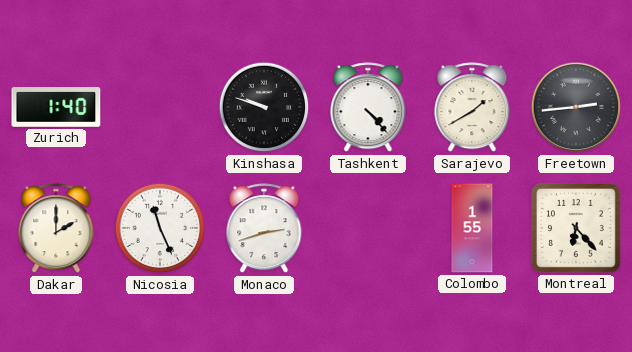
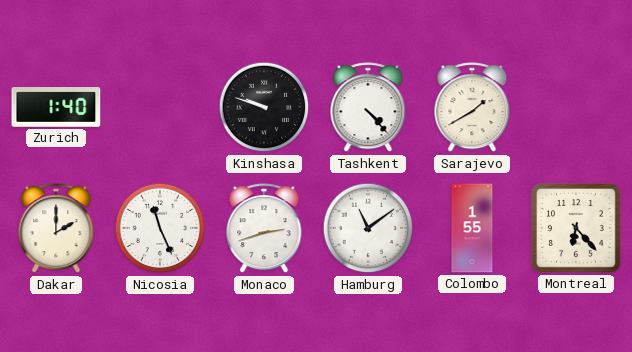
Freetown: 2:44 -> none (576, 107)
Hamburg: none -> 11:09 (368, 228)
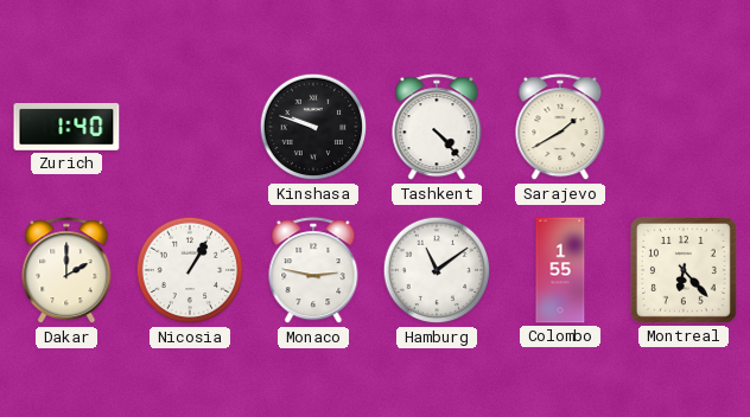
Nicosia: 11:26 -> 1:05 (190, 270)
Monaco: 2:42 -> 2:47 (313, 271)
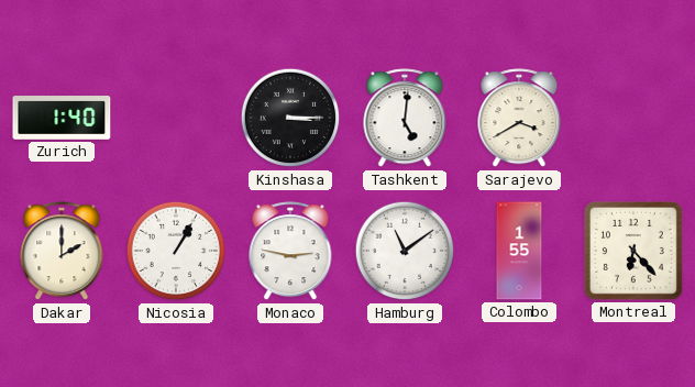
Kinshasa: 9:48 -> 3:15 (290, 118)
Tashkent: 4:23 -> 5:01 (405, 119)
Sarajevo: 1:40 -> 3:40 (519, 119)
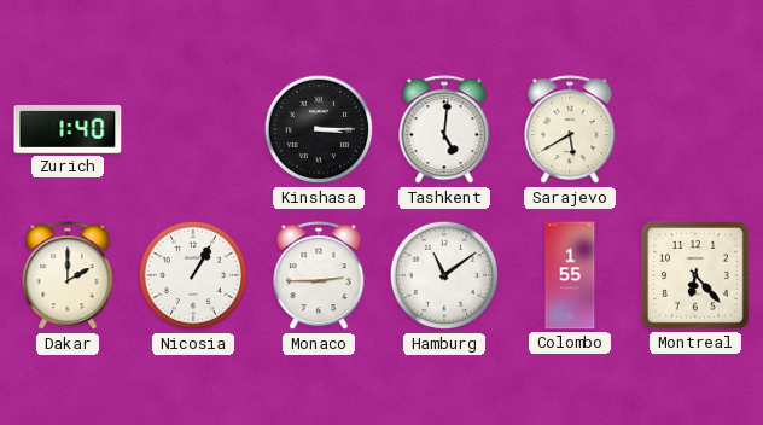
Sarajevo: 3:40 -> 5:40 (570, 130)
Monaco: 2:47 -> 2:45 (319, 276)
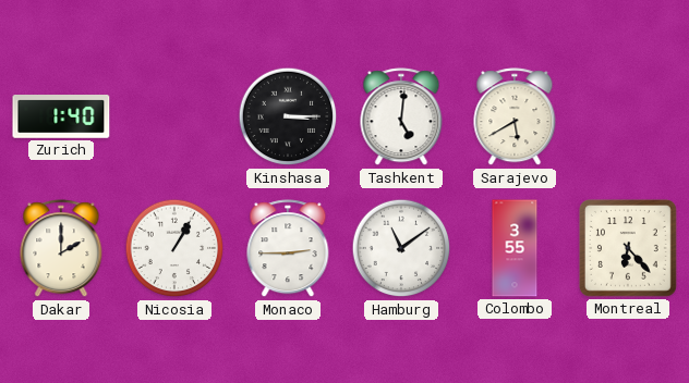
Colombo: 1:55 -> 3:55 (515, 248)
